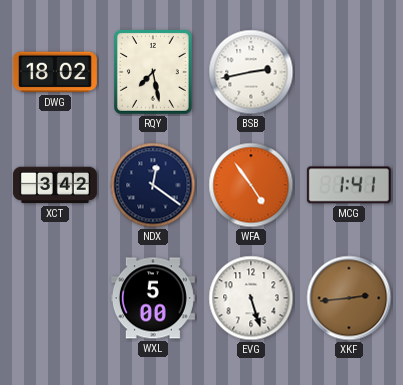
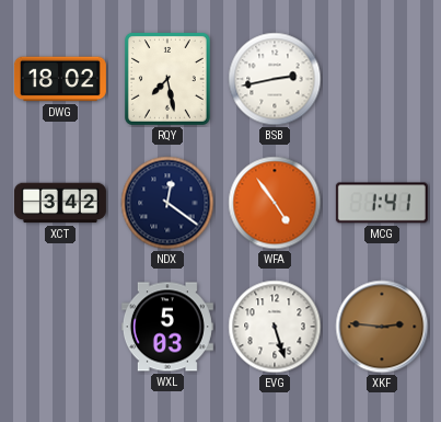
WXL: 5:00 -> 5:03 (167, 327)
XKF: 2:44 -> 2:46 (382, 327)
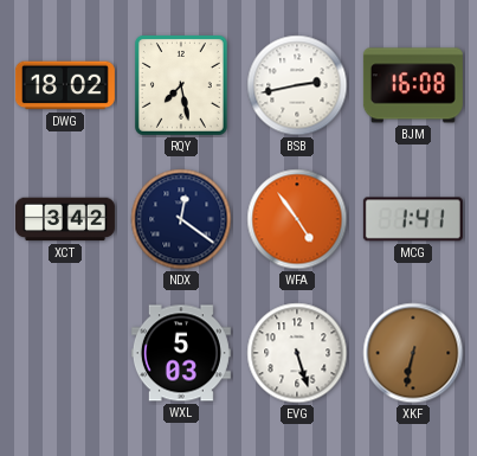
BJM: none -> 16:08 (413, 85)
XKF: 2:46 -> 6:32 (413, 353)
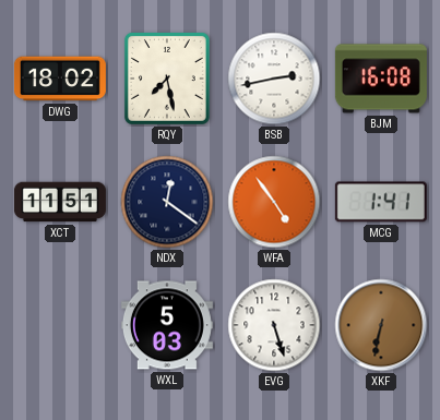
XCT: 3:42 -> 11:51 (60, 202)
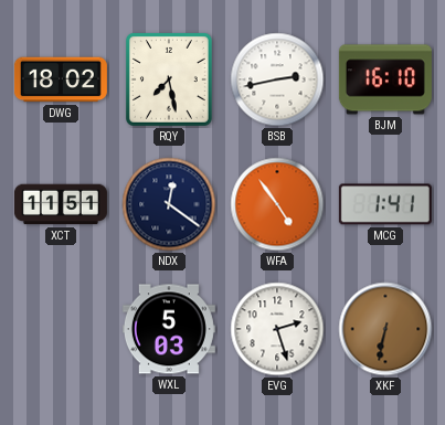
BJM: 16:08 -> 16:10 (385, 79)
EVG: 5:27 -> 2:27 (277, 329)
